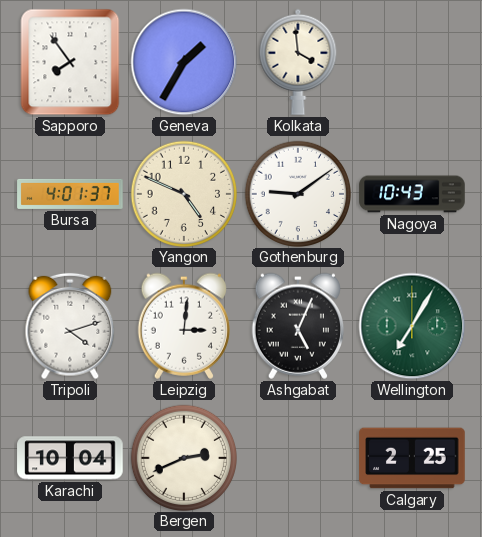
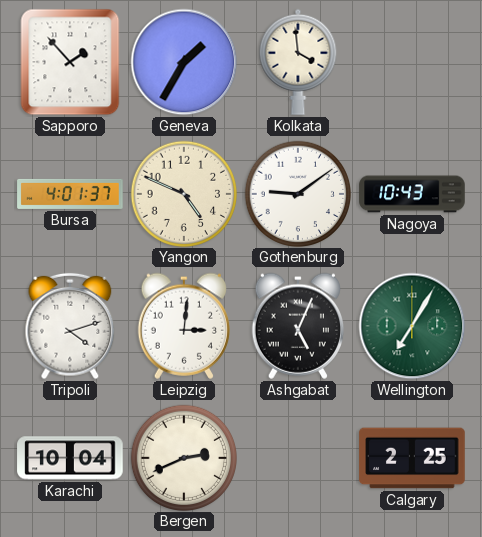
Sapporo: 7:54 -> 1:53 (70, 62)
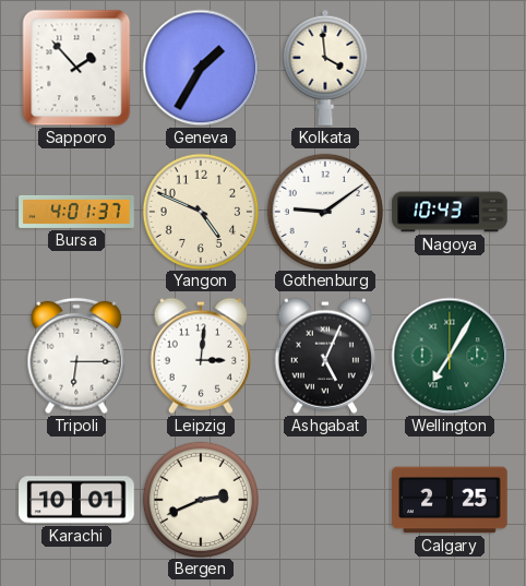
Tripoli: 4:12 -> 6:15 (76, 356)
Karachi: 10:04 -> 10:01 (76, 500)
